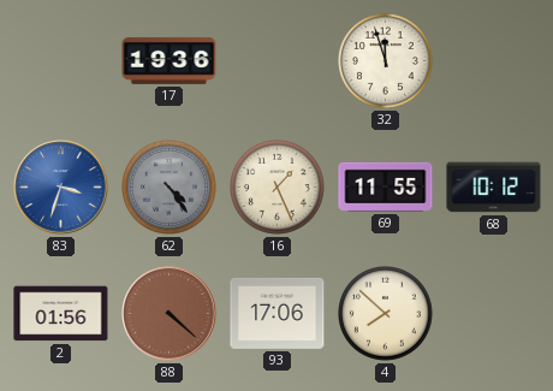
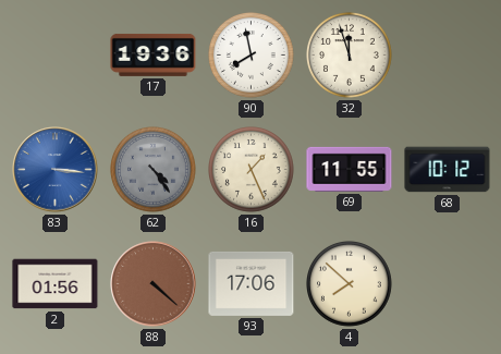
90: none -> 7:58 (252, 56)
83: 3:33 -> 3:16 (56, 170)
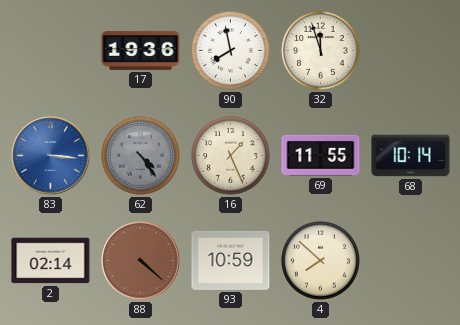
68: 10:12 -> 10:14 (411, 156)
2: 01:56 -> 02:14 (51, 261)
93: 17:06 -> 10:59 (231, 260)
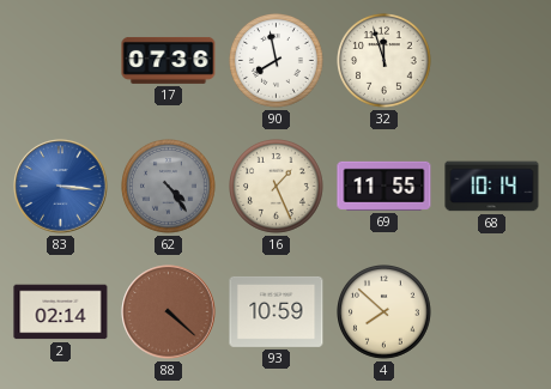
17: 19:36 -> 07:36 (169, 60)
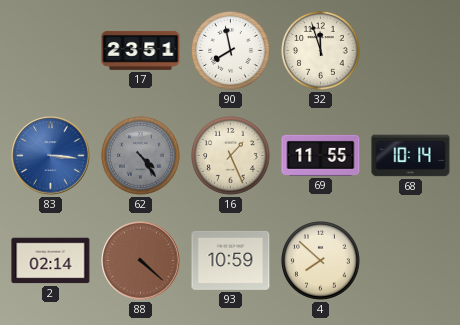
17: 07:36 -> 23:51 (141, 50)
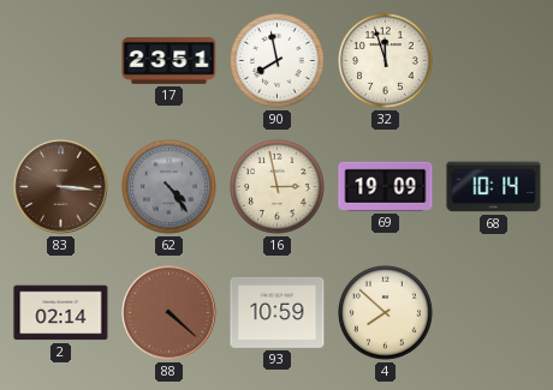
83 dial: blue -> brown (61, 187)
16: 1:26 -> 2:58 (278, 187)
69: 11:55 -> 19:09 (386, 186)
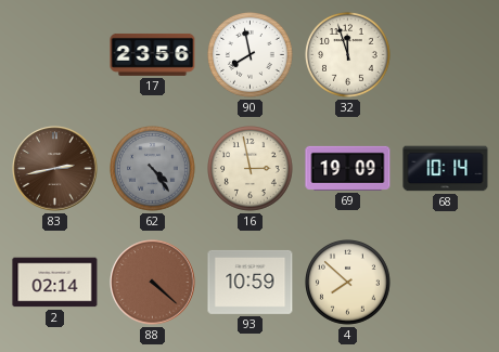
17: 23:51 -> 23:56 (153, 54)
83: 3:16 -> 2:43 (55, 169)
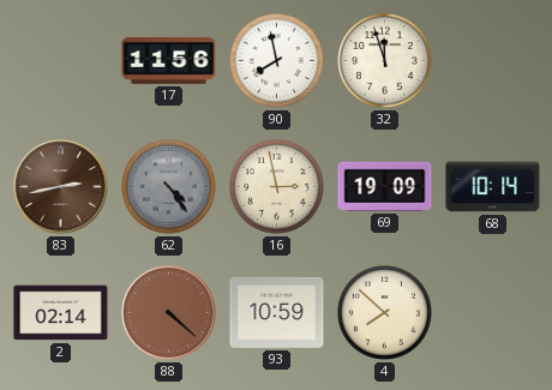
17: 23:56 -> 11:56 (169, 60)
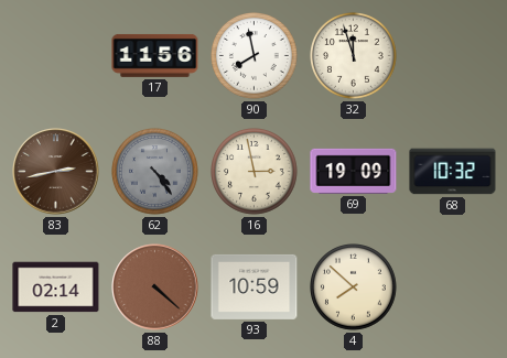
68: 10:14 -> 10:32 (453, 172)
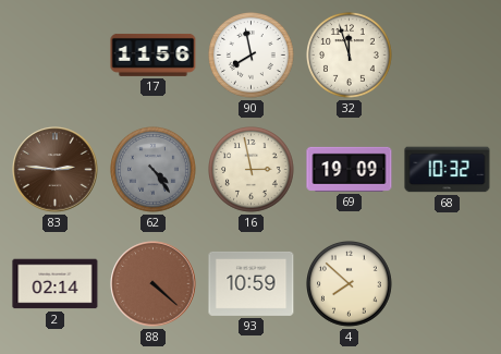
83: 2:43 -> 2:46 (56, 170)
